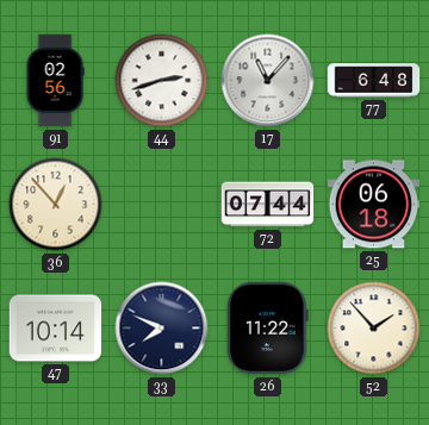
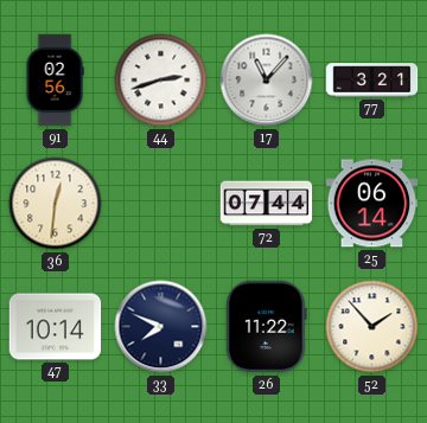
77: 6:48 -> 3:21 (372, 81)
36: 12:53 -> 12:31 (56, 204)
25: 06:18 -> 06:14 (372, 204)
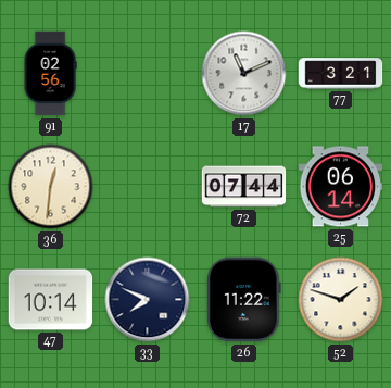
44: 2:42 -> none (161, 81)
17: 11:07 -> 11:11 (244, 74)
52: 1:53 -> 1:48 (341, 300)
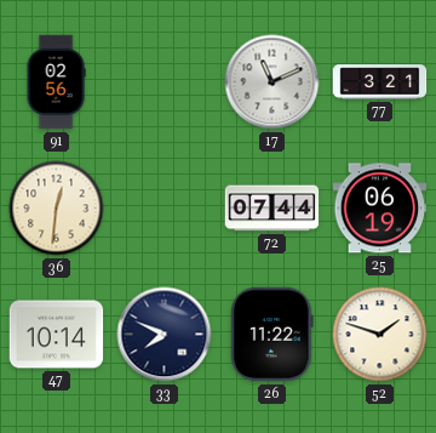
25: 06:14 -> 06:19 (380, 209)
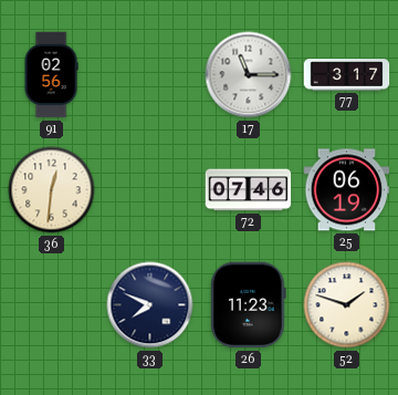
17: 11:11 -> 11:15 (249, 75)
77: 3:21 -> 3:17 (347, 75)
72: 07:44 -> 07:46 (249, 190)
47: 10:14 -> none (57, 335)
26: 11:22 -> 11:23 (249, 305)
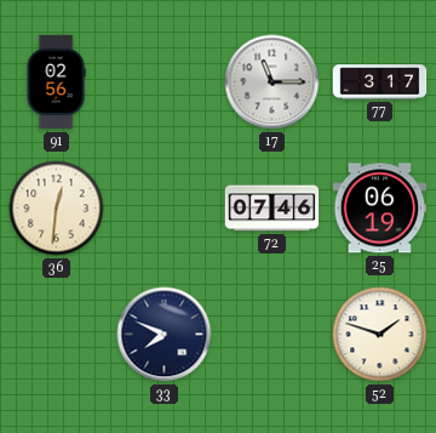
26: 11:23 -> none (249, 305)
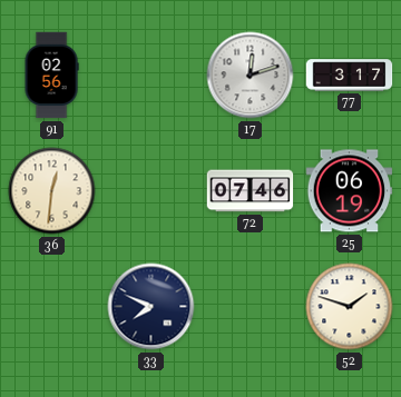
17: 11:15 -> 12:12 (251, 76)
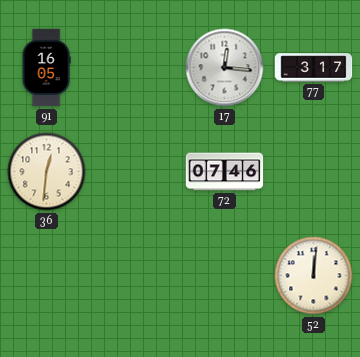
91: 02:56 -> 16:05 (46, 68)
17: 12:12 -> 12:16 (225, 68)
25: 06:19 -> none (350, 191)
33: 7:49 -> none (151, 307)
52: 1:48 -> 12:01 (314, 276)
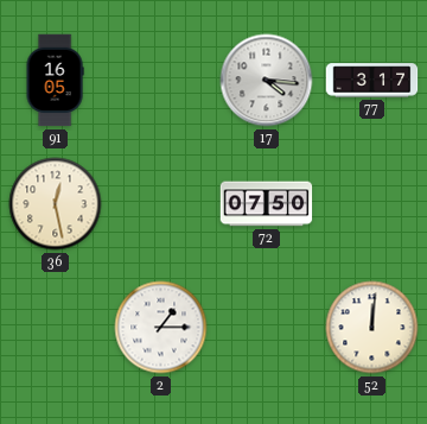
17: 12:16 -> 4:16 (267, 81)
36: 12:31 -> 12:28 (56, 204)
72: 07:46 -> 07:50 (267, 204)
2: none -> 1:15 (161, 328)
